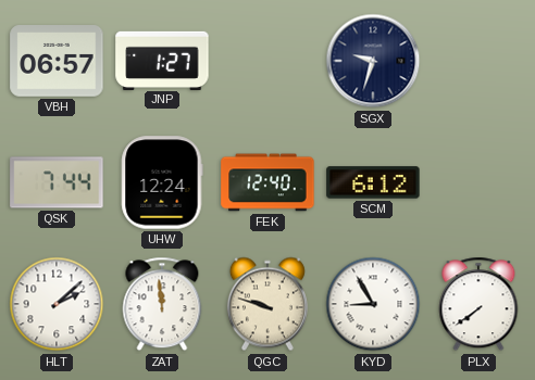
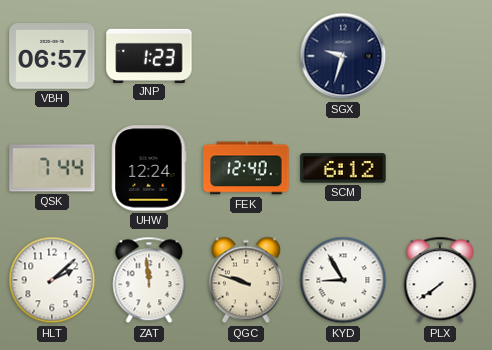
JNP: 1:27 -> 1:23 (149, 55)
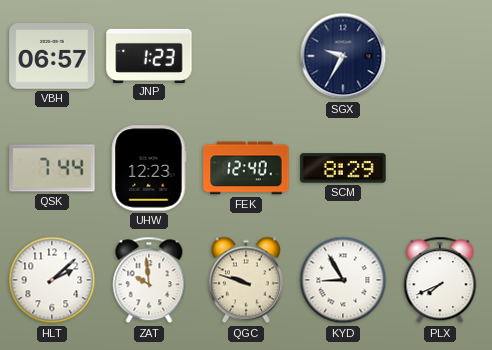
SGX: 9:33 -> 9:35 (343, 56)
UHW: 12:24 -> 12:23 (149, 168)
SCM: 6:12 -> 8:29 (343, 168)
ZAT: 11:59 -> 9:59 (149, 280)
PLX: 7:39 -> 7:41 (440, 280)
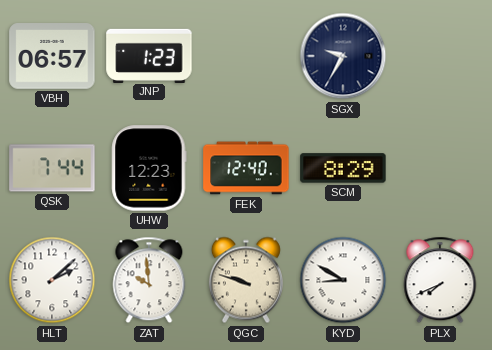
KYD: 8:55 -> 8:50 (343, 280)
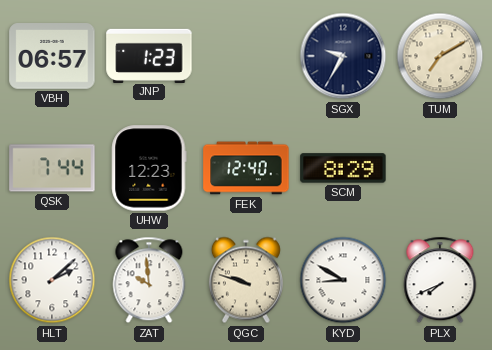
TUM: none -> 7:10 (440, 56)
